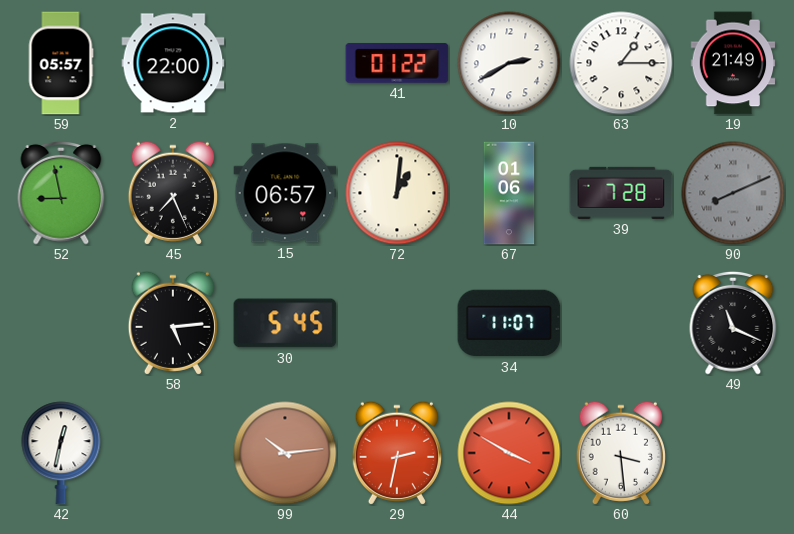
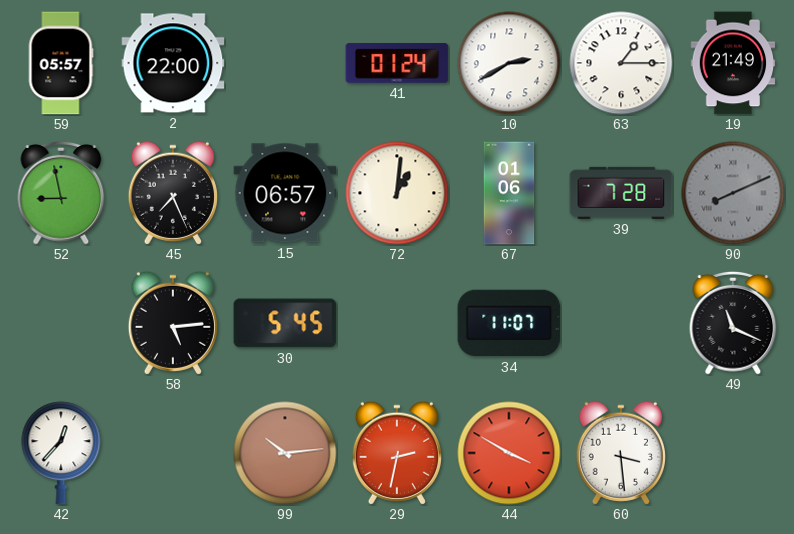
41: 01:22 -> 01:24 (397, 63)
42: 12:32 -> 12:37 (61, 453)
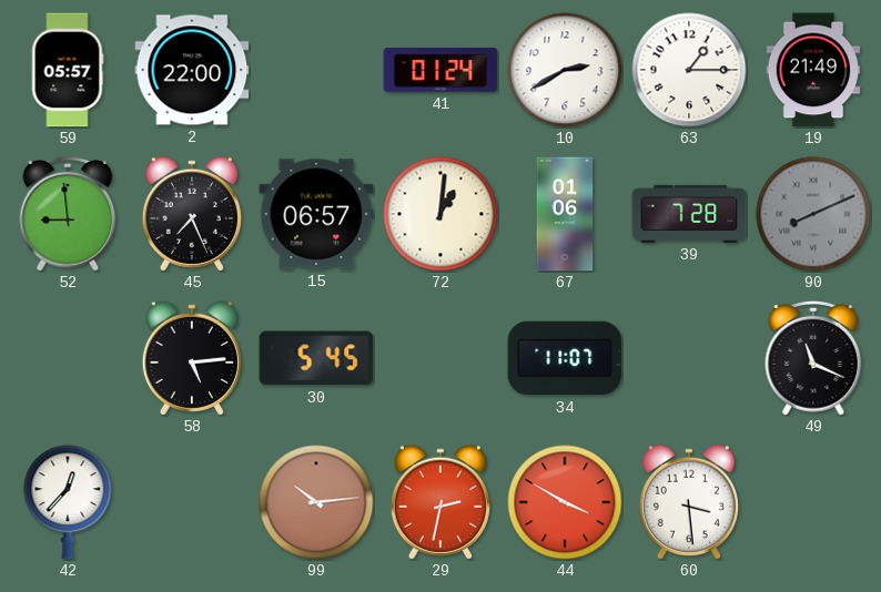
52: 8:58 -> 8:59 (68, 214)
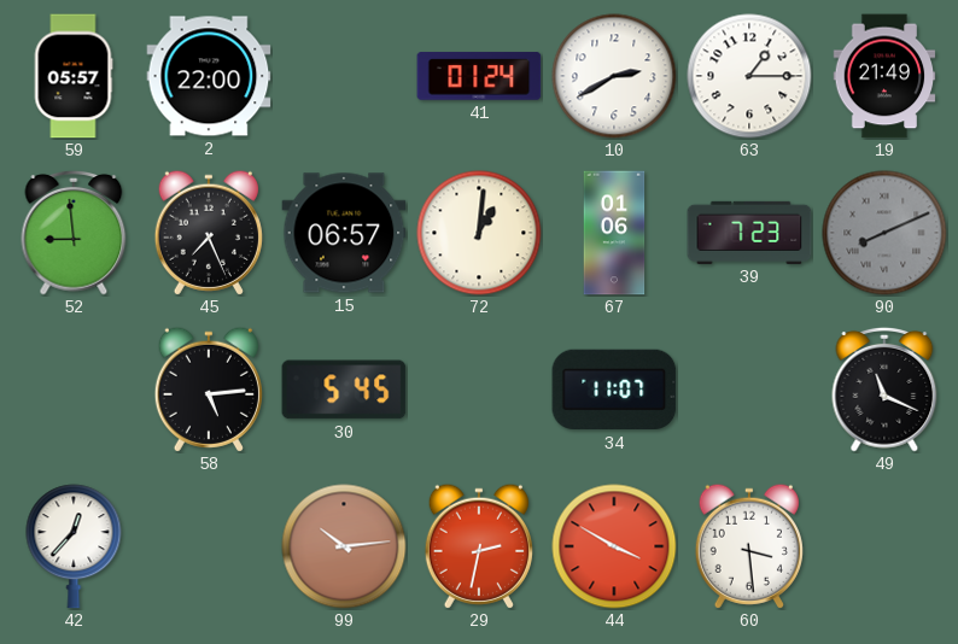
39: 7:28 -> 7:23 (749, 233)
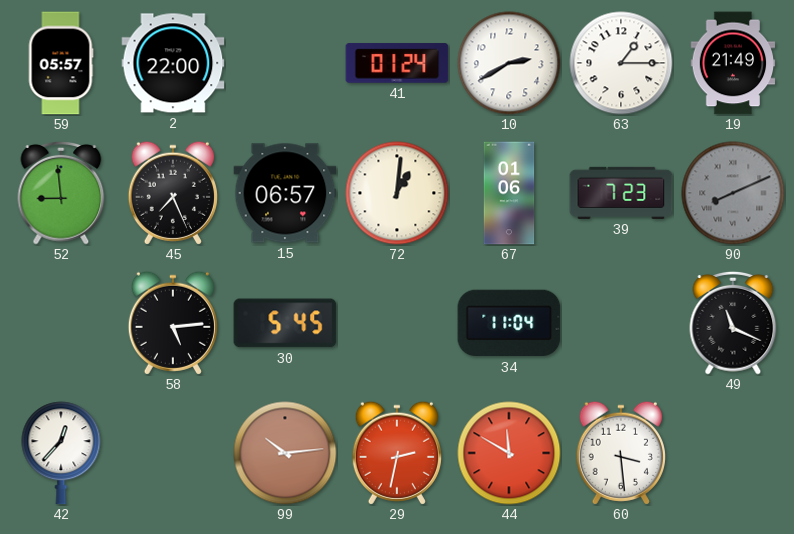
34: 11:07 -> 11:04 (509, 323)
44: 3:50 -> 11:50 (509, 453)
